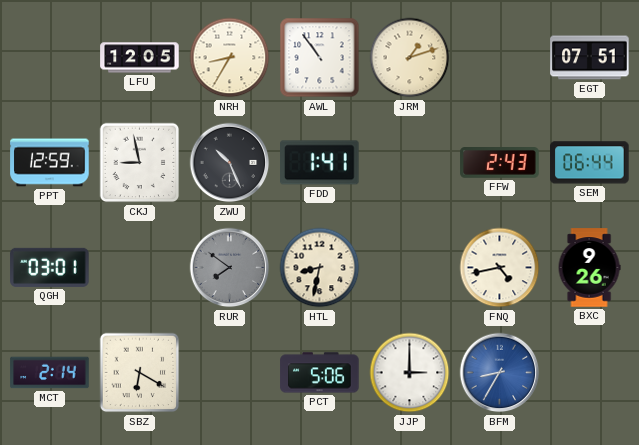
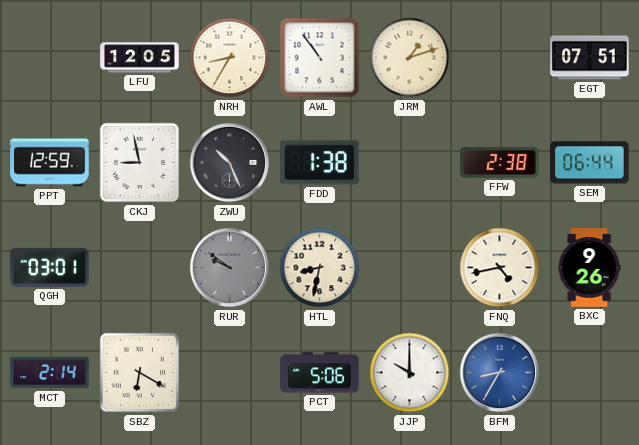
FDD: 1:41 -> 1:38 (320, 163)
FFW: 2:43 -> 2:38 (500, 163)
RUR: 7:51 -> 9:51 (230, 268)
JJP: 3:00 -> 10:00 (410, 373)
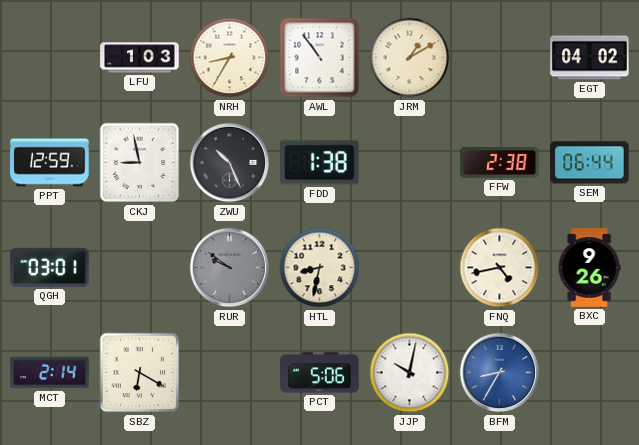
LFU: 12:05 -> 1:03 (140, 58)
JRM: 1:12 -> 1:10 (410, 58)
EGT: 07:51 -> 04:02 (590, 58)
JJP: 10:00 -> 10:02 (410, 373)
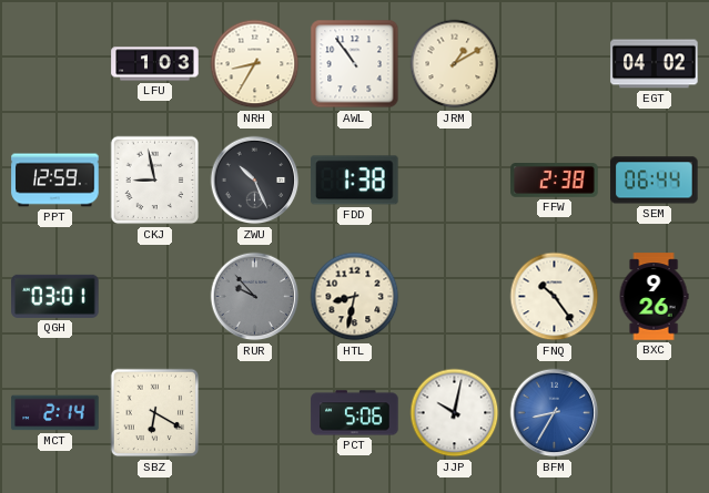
RUR: 9:51 -> 9:53 (255, 297)
FNQ: 4:43 -> 10:24 (555, 297)
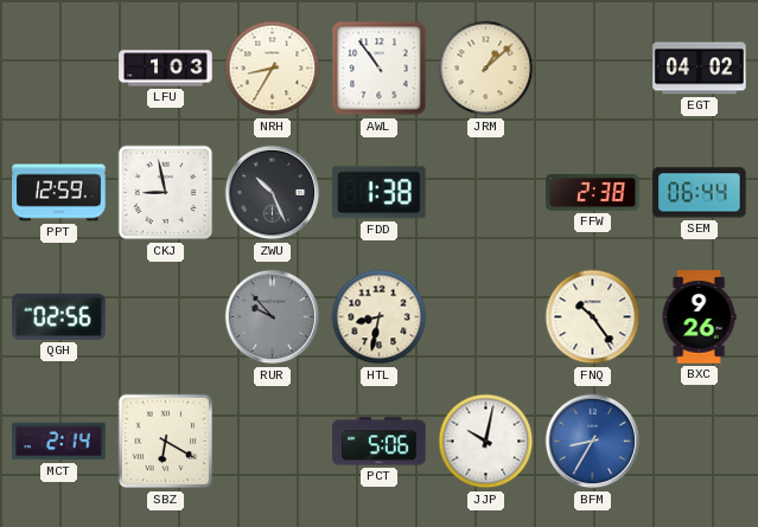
JRM: 1:10 -> 1:08 (486, 69)
QGH: 03:01 -> 02:56 (59, 316)
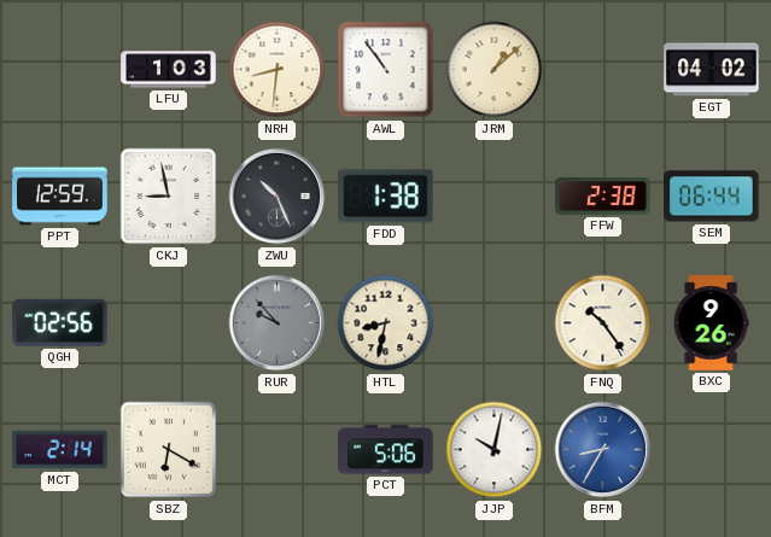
NRH: 8:35 -> 8:31 (278, 70)
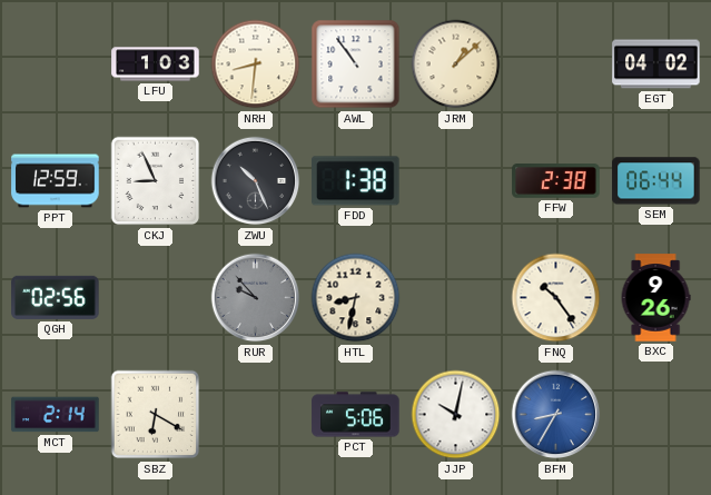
CKJ: 8:58 -> 8:56 (156, 181)
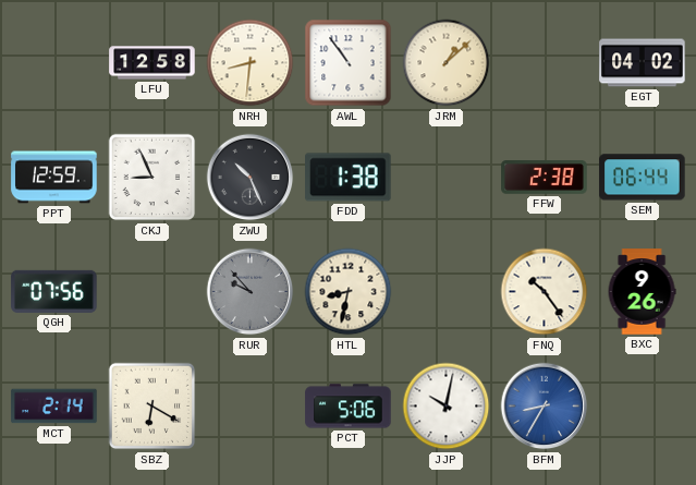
LFU: 1:03 -> 12:58 (152, 63)
QGH: 02:56 -> 07:56 (54, 291)
